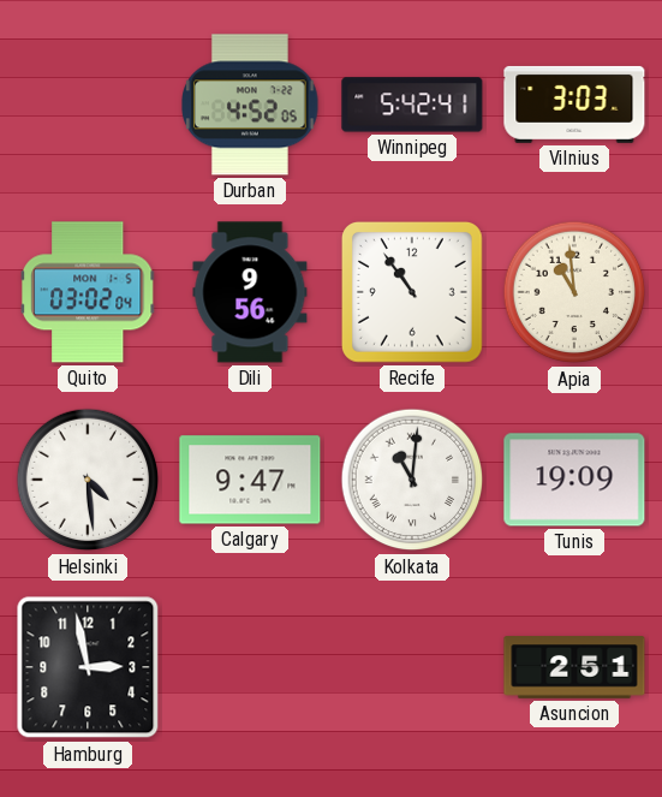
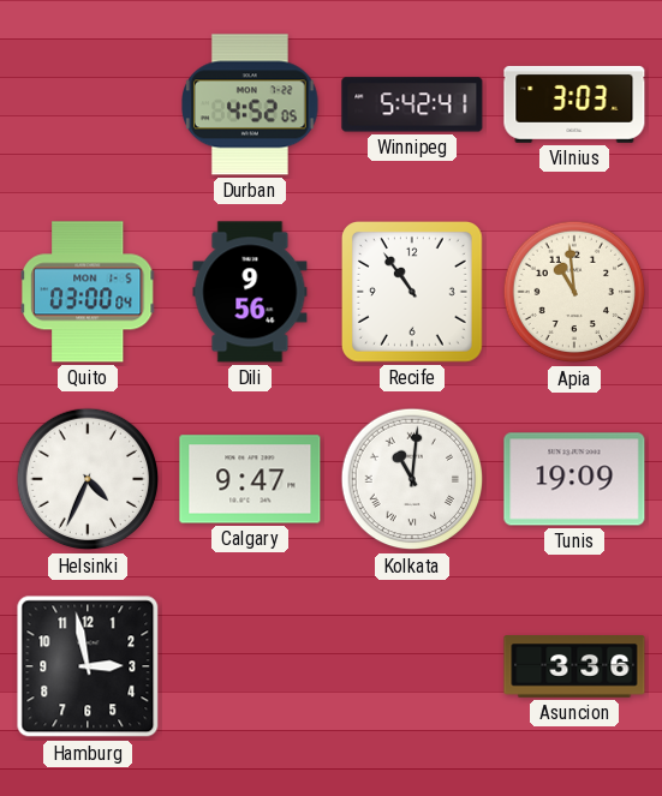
Quito: 03:02 -> 03:00 (88, 292)
Helsinki: 4:29 -> 4:34 (88, 479)
Asuncion: 2:51 -> 3:36 (574, 666)
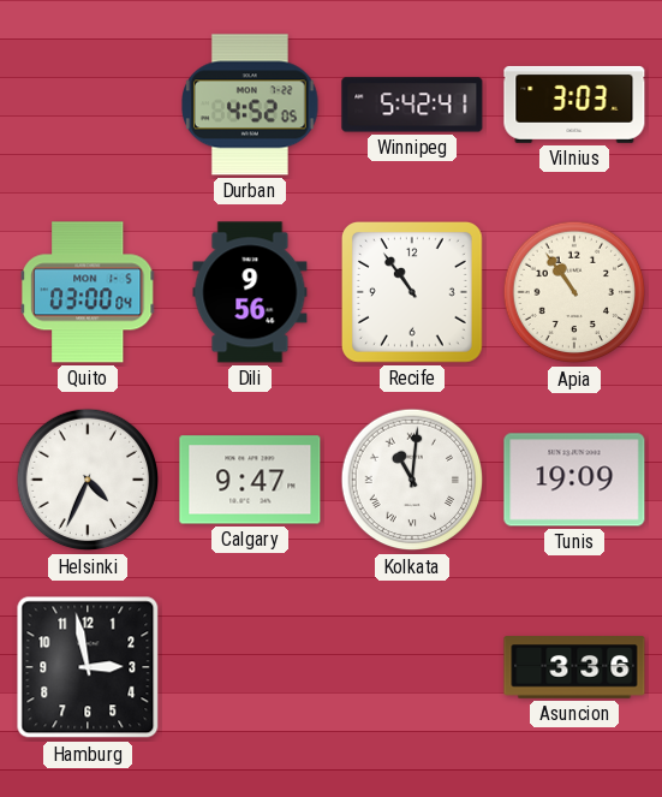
Apia: 10:59 -> 10:54 (574, 292)
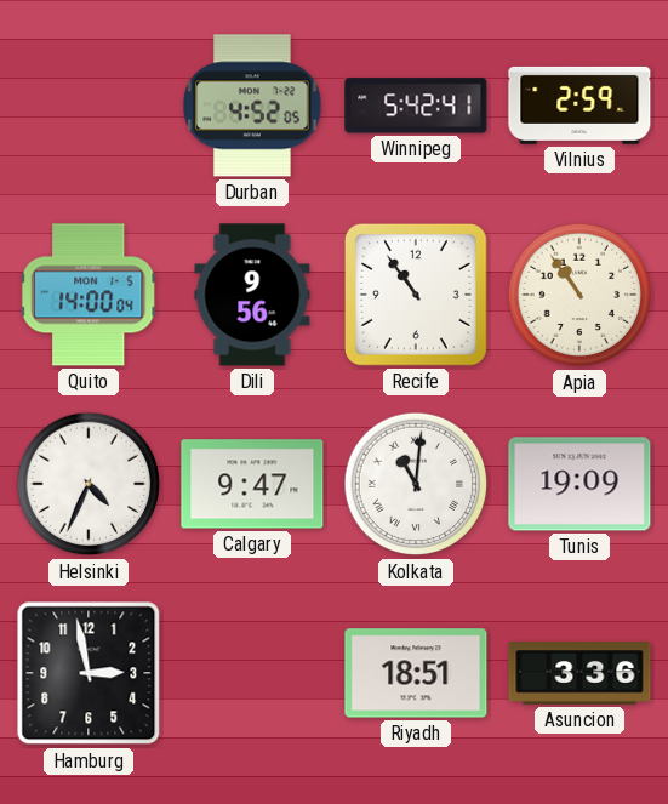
Vilnius: 3:03 -> 2:59 (579, 106)
Quito: 03:00 -> 14:00 (89, 295)
Riyadh: none -> 18:51 (416, 673)
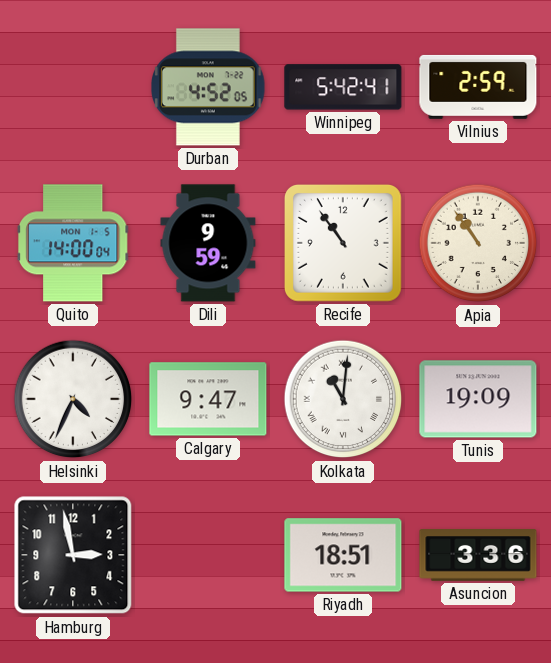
Dili: 9:56 -> 9:59 (208, 243)
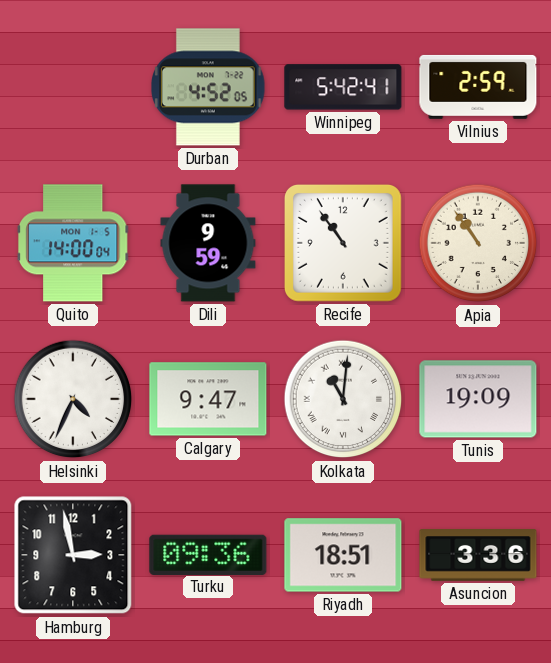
Turku: none -> 09:36 (208, 554)
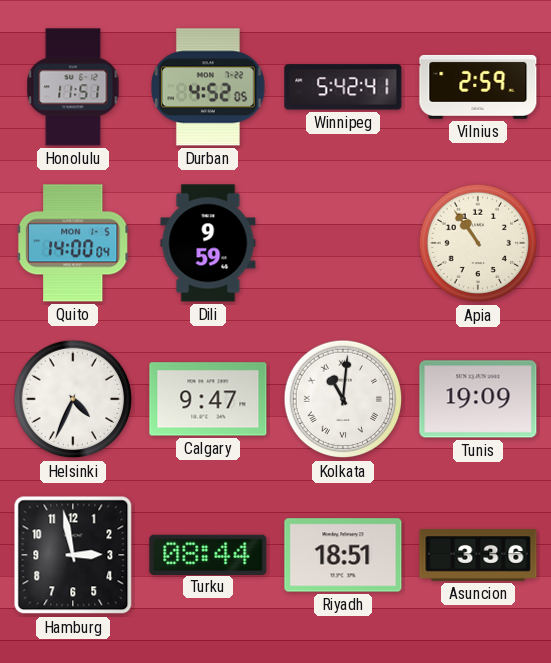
Honolulu: none -> 11:51 (73, 87)
Recife: 10:54 -> none (343, 243)
Turku: 09:36 -> 08:44 (208, 554)
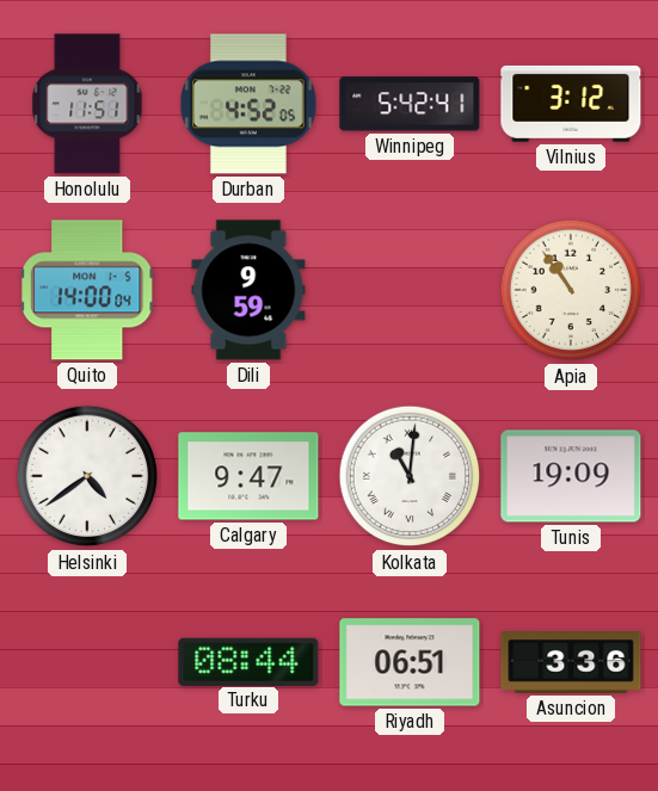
Vilnius: 2:59 -> 3:12 (571, 104)
Helsinki: 4:34 -> 4:39 (87, 476)
Hamburg: 2:58 -> none (73, 555)
Riyadh: 18:51 -> 06:51 (410, 662)
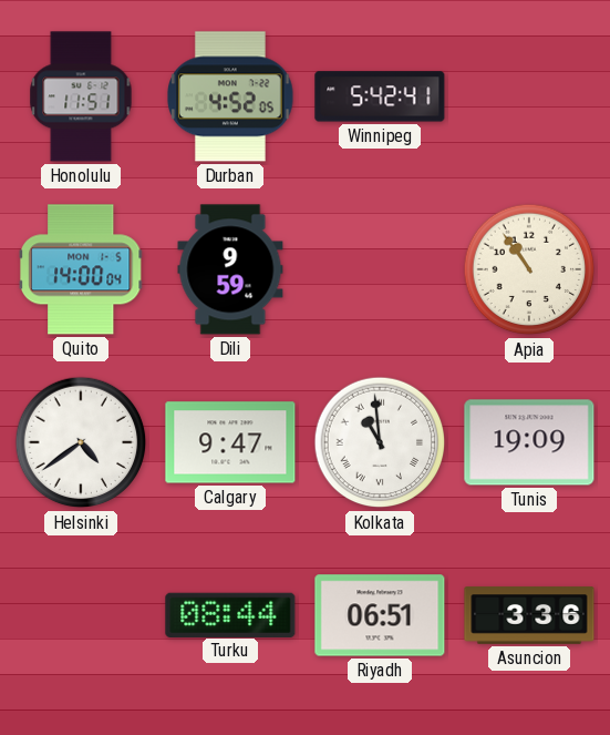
Vilnius: 3:12 -> none (571, 104)
Kolkata: 11:01 -> 10:59 (380, 442)
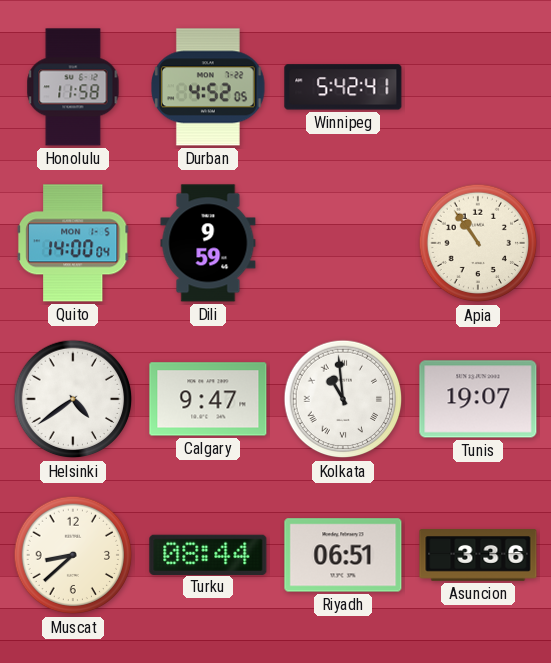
Honolulu: 11:51 -> 11:58 (73, 87)
Tunis: 19:09 -> 19:07 (478, 399)
Muscat: none -> 8:38 (73, 555)
